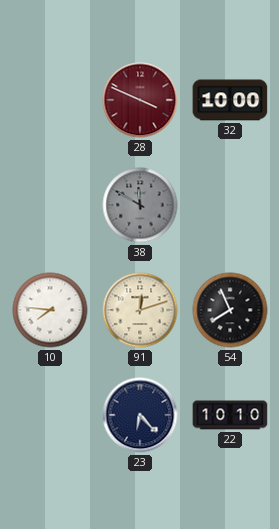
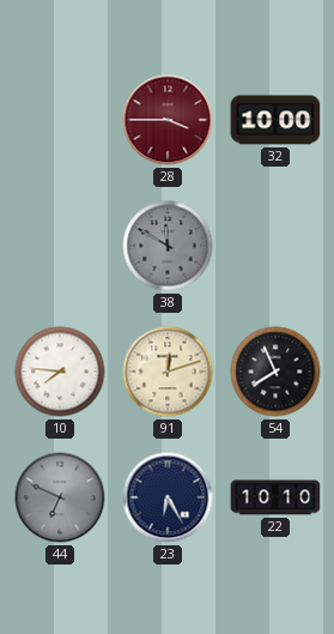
28: 3:49 -> 3:45 (168, 120)
44: none -> 6:49 (60, 497)
23: 6:23 -> 6:25 (168, 497)
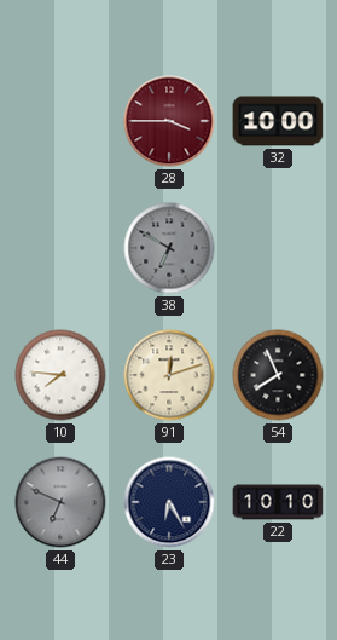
38: 11:50 -> 6:50 (169, 248)
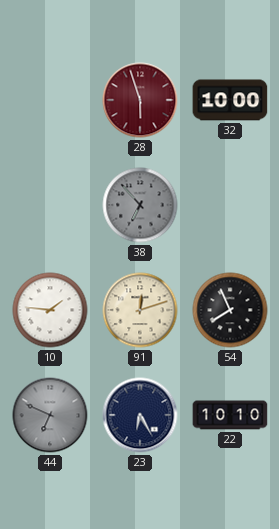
28: 3:45 -> 5:57 (140, 100)
38: 6:50 -> 6:53 (140, 205)
10: 7:46 -> 1:46 (50, 310)
